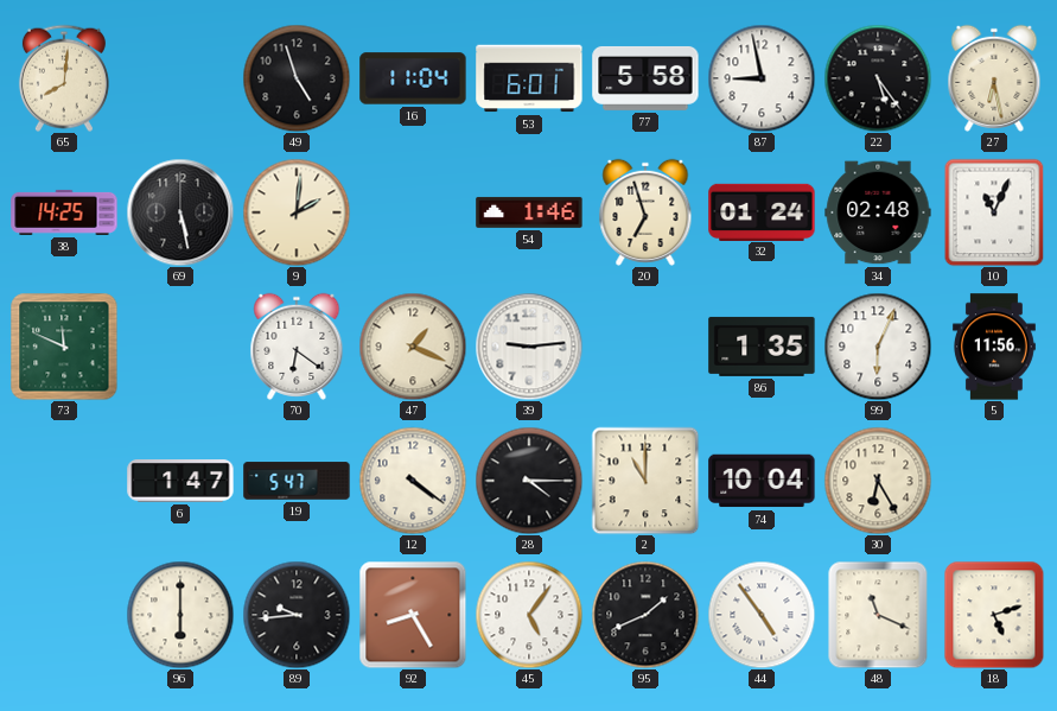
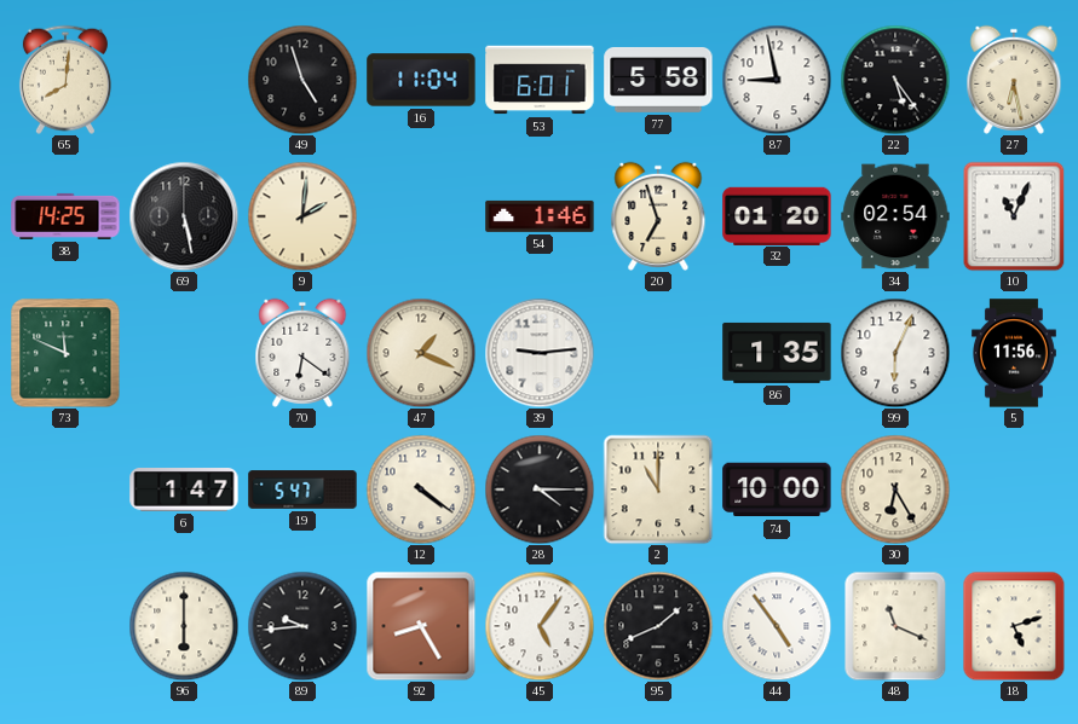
32: 01:24 -> 01:20 (777, 215)
34: 02:48 -> 02:54 (895, 216)
74: 10:04 -> 10:00 (777, 490)
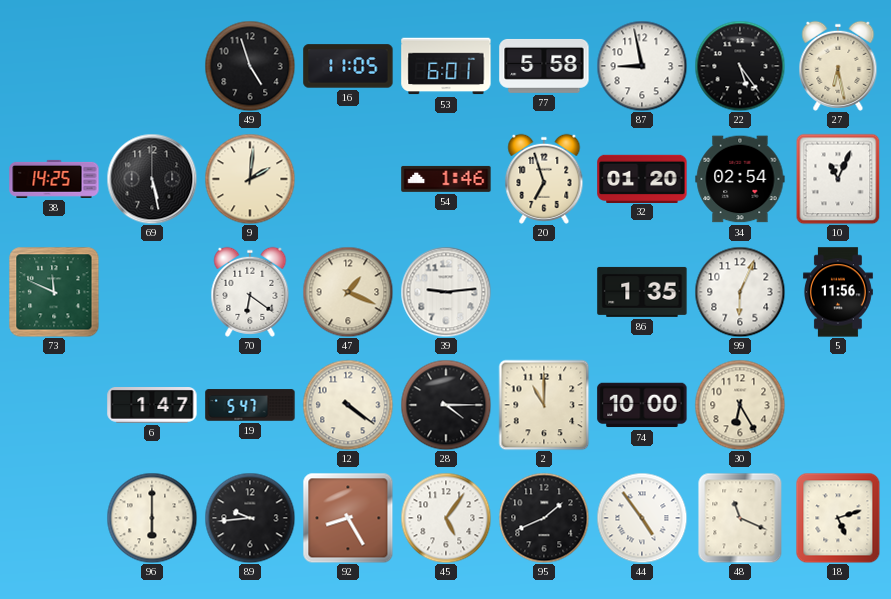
65: 8:01 -> none (65, 80)
16: 11:04 -> 11:05 (348, 66)
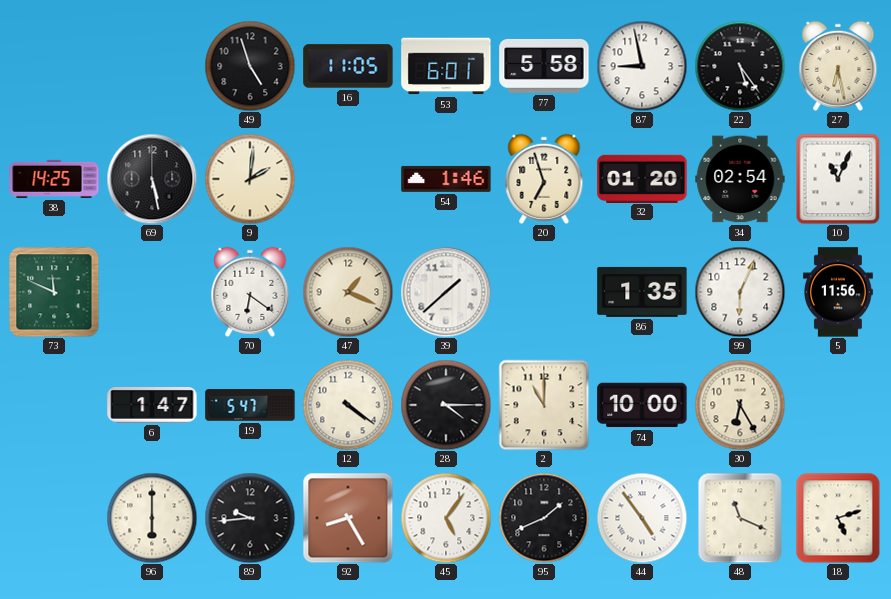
39: 9:14 -> 1:38 (446, 292)
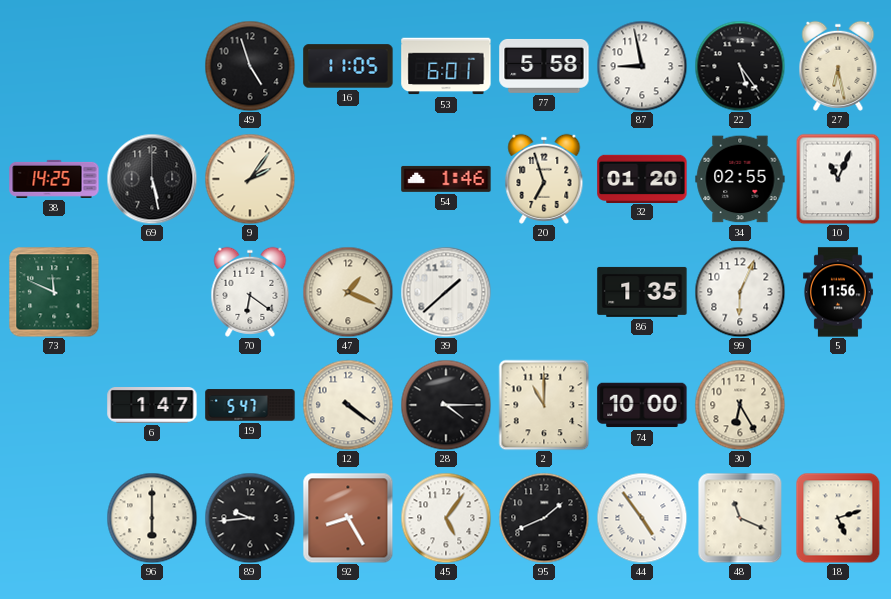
9: 2:01 -> 2:06 (250, 179)
34: 02:54 -> 02:55 (740, 179)
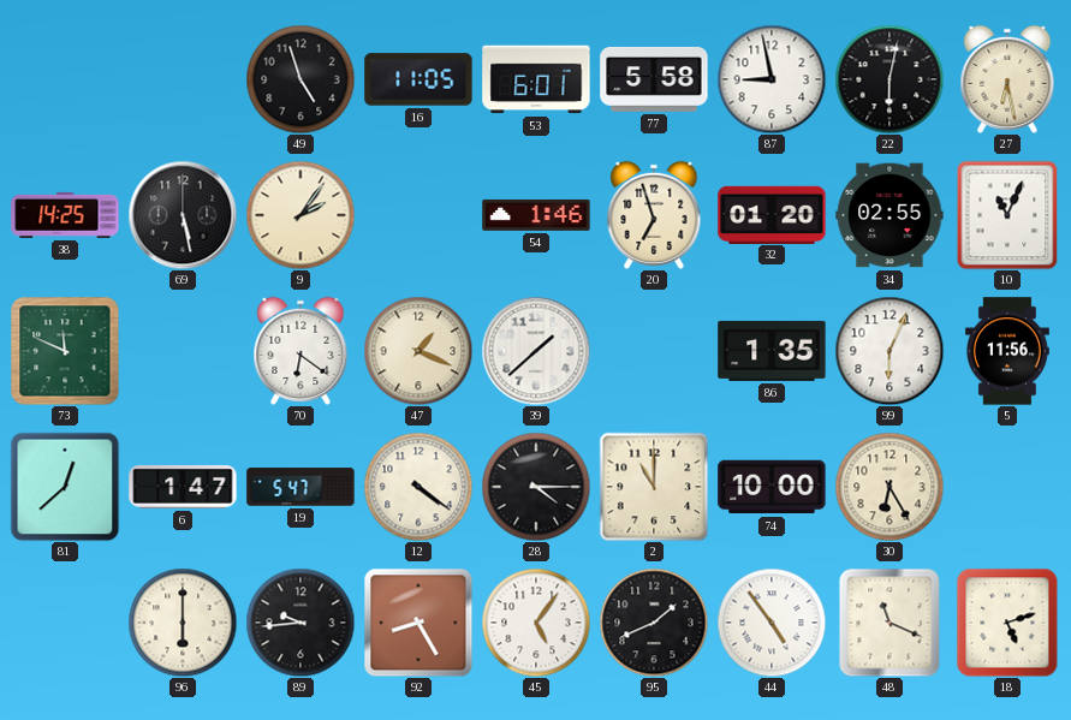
22: 5:24 -> 6:02 (889, 79)
81: none -> 12:38 (65, 487)
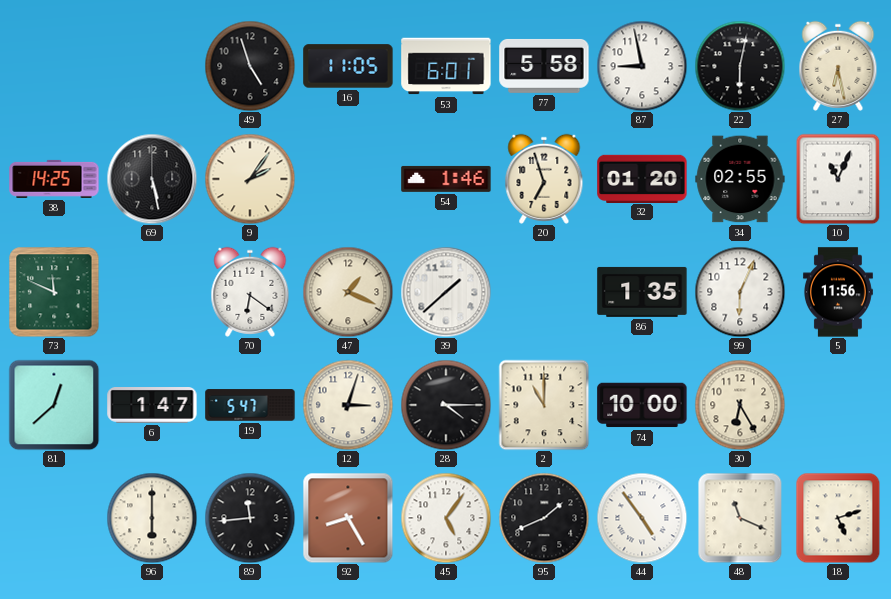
12: 4:21 -> 3:03 (348, 405)
89: 9:44 -> 11:44 (250, 518)
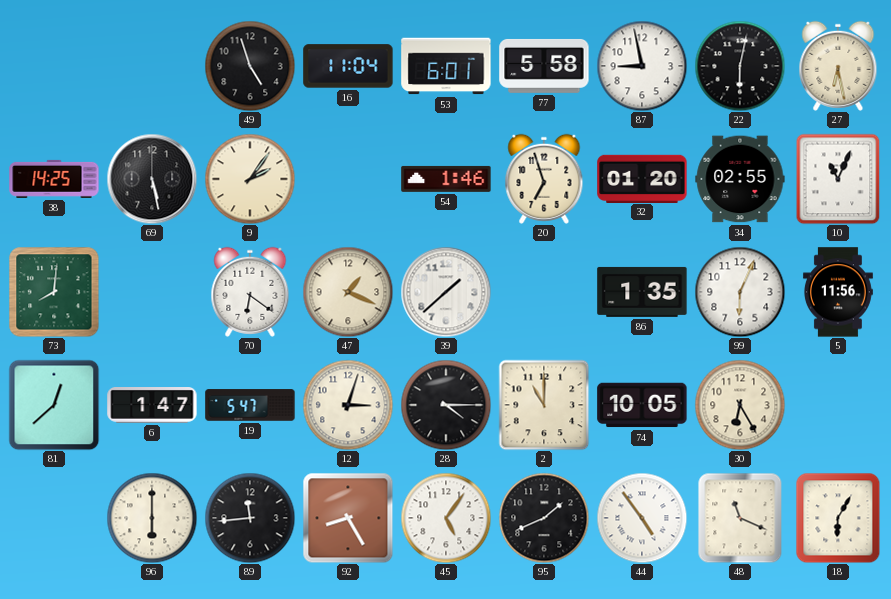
16: 11:05 -> 11:04 (348, 66)
73: 11:49 -> 8:01 (54, 292)
74: 10:00 -> 10:05 (642, 405)
18: 5:12 -> 6:05 (838, 518)
